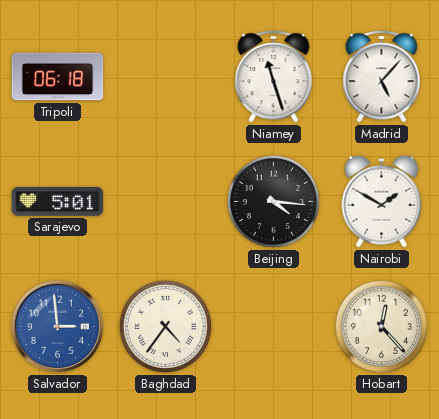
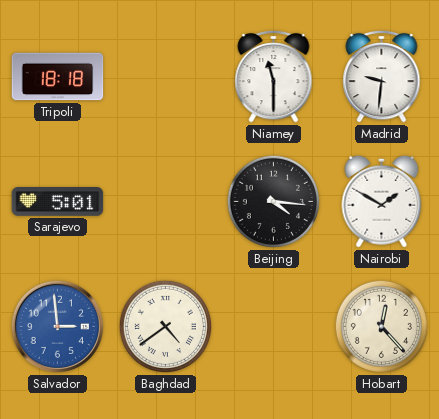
Tripoli: 06:18 -> 18:18 (58, 77)
Niamey: 11:27 -> 11:30 (274, 76)
Madrid: 5:07 -> 9:31 (382, 76)
Baghdad: 4:36 -> 4:39 (165, 326)
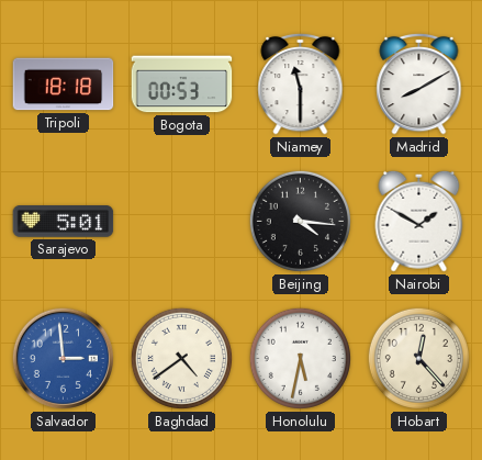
Bogota: none -> 00:53 (182, 85)
Madrid: 9:31 -> 8:10 (419, 83)
Honolulu: none -> 5:32 (300, 358)
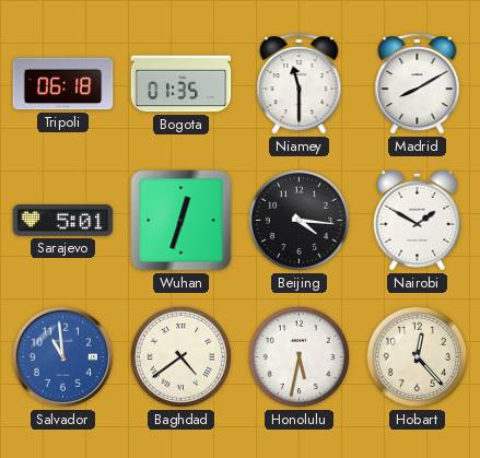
Tripoli: 18:18 -> 06:18 (63, 84)
Bogota: 00:53 -> 01:35 (182, 84)
Wuhan: none -> 12:33 (182, 221)
Salvador: 2:59 -> 10:59 (62, 356)
